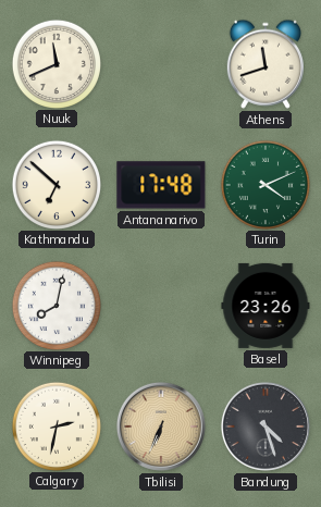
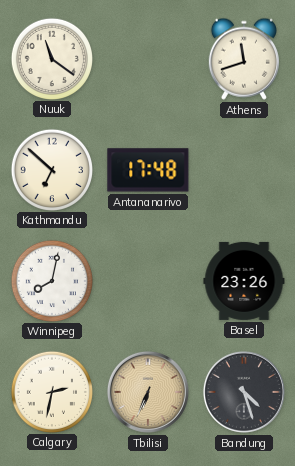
Nuuk: 11:41 -> 11:21 (51, 58)
Turin: 4:11 -> none (264, 184)
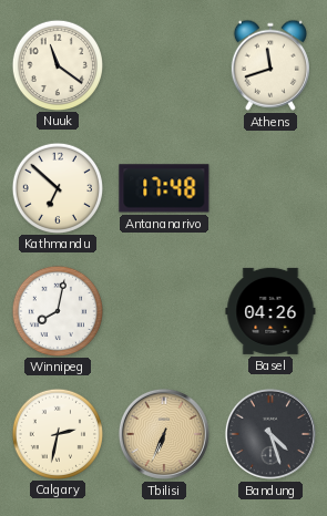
Basel: 23:26 -> 04:26 (270, 311)
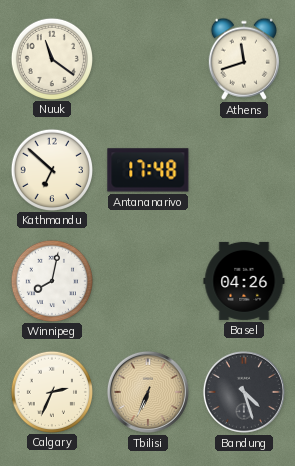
Calgary: 2:32 -> 2:34 (51, 391)
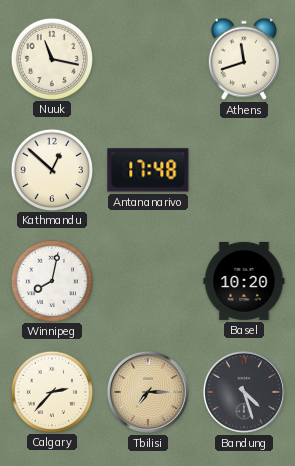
Nuuk: 11:21 -> 11:17 (51, 58)
Kathmandu: 6:52 -> 12:52 (51, 169)
Basel: 04:26 -> 10:20 (244, 281)
Calgary: 2:34 -> 2:37 (51, 391)
Tbilisi: 6:34 -> 7:15 (148, 392)
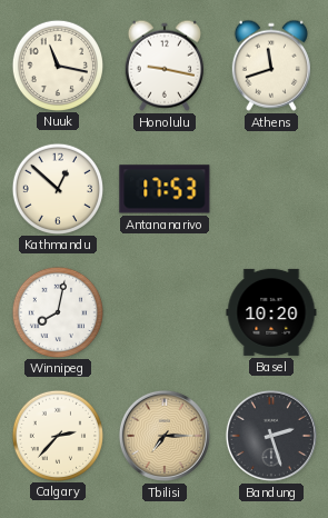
Honolulu: none -> 9:17 (165, 66)
Antananarivo: 17:48 -> 17:53 (165, 189)
Bandung: 4:27 -> 2:27 (271, 436)
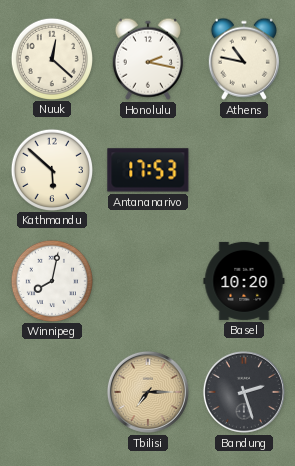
Nuuk: 11:17 -> 12:22 (51, 58)
Honolulu: 9:17 -> 2:17 (148, 59)
Athens: 11:42 -> 10:47 (244, 59)
Kathmandu: 12:52 -> 5:52 (51, 169)
Calgary: 2:37 -> none (57, 435)
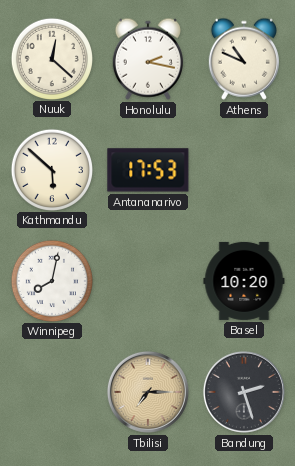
Athens: 10:47 -> 10:49 (244, 59)
